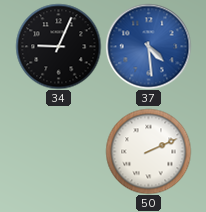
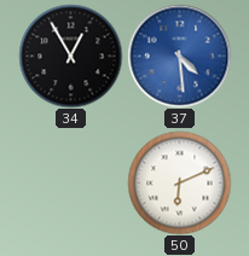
34: 9:04 -> 12:55 (70, 56)
50: 2:11 -> 6:11 (179, 182)
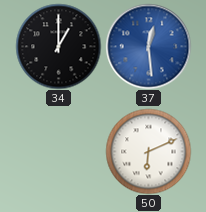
34: 12:55 -> 1:00 (58, 46)
37: 4:29 -> 12:29 (148, 46)
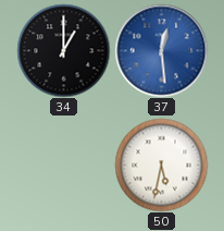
50: 6:11 -> 5:32 (161, 165)
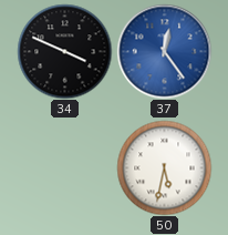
34: 1:00 -> 3:49 (64, 51)
37: 12:29 -> 12:24 (164, 51)
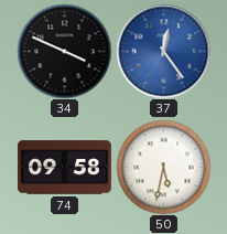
74: none -> 09:58 (64, 168)
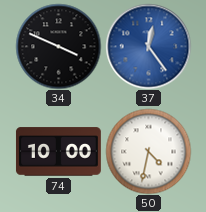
74: 09:58 -> 10:00 (58, 152)
50: 5:32 -> 4:32 (148, 151)
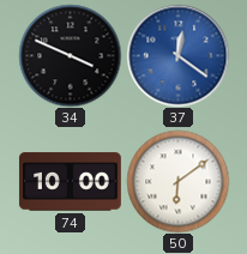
37: 12:24 -> 12:21 (177, 55)
50: 4:32 -> 6:09 (177, 181)
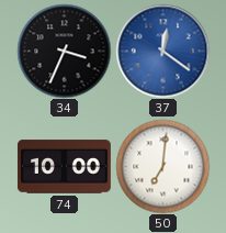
34: 3:49 -> 3:34 (64, 51)
50: 6:09 -> 7:01 (162, 166)
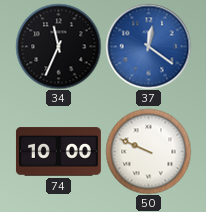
34: 3:34 -> 11:34 (58, 46)
50: 7:01 -> 9:49 (148, 151)
